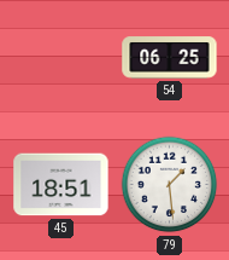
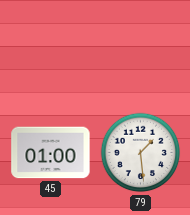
54: 06:25 -> none (170, 58)
45: 18:51 -> 01:00 (51, 153)
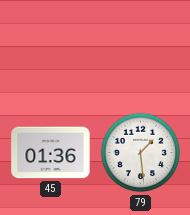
45: 01:00 -> 01:36 (51, 153)
